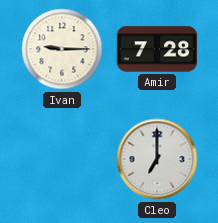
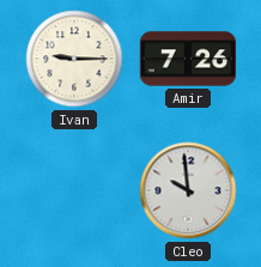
Amir: 7:28 -> 7:26 (188, 59)
Cleo: 7:00 -> 9:59 (188, 190)
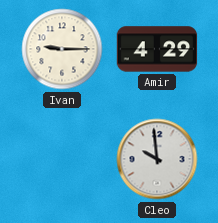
Amir: 7:26 -> 4:29 (157, 49)
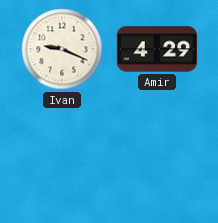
Ivan: 9:15 -> 9:19 (62, 49)
Cleo: 9:59 -> none (157, 159)
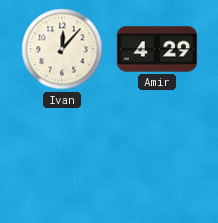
Ivan: 9:19 -> 12:07 (62, 49)
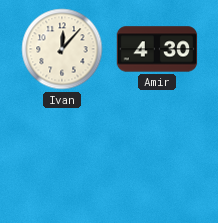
Amir: 4:29 -> 4:30 (157, 49)
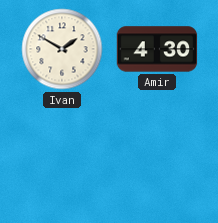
Ivan: 12:07 -> 1:50 (62, 49)
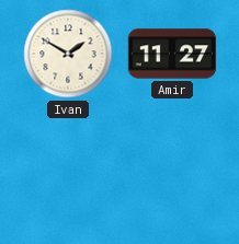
Amir: 4:30 -> 11:27 (172, 54)
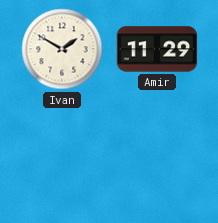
Amir: 11:27 -> 11:29 (157, 49)
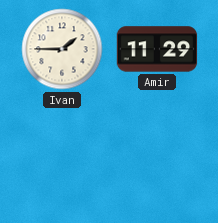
Ivan: 1:50 -> 1:45 (62, 49)
